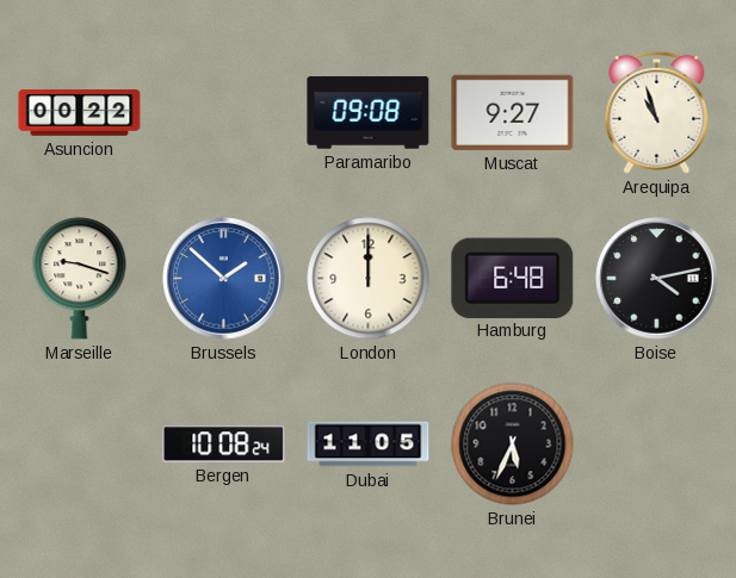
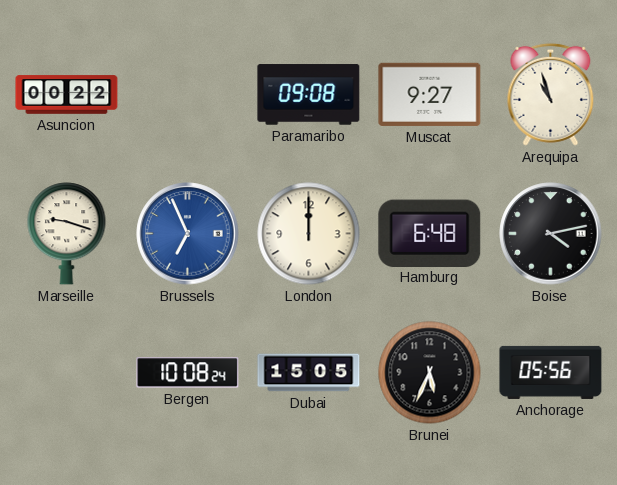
Brussels: 1:52 -> 6:56 (188, 234)
Dubai: 11:05 -> 15:05 (309, 373)
Anchorage: none -> 05:56 (551, 372)
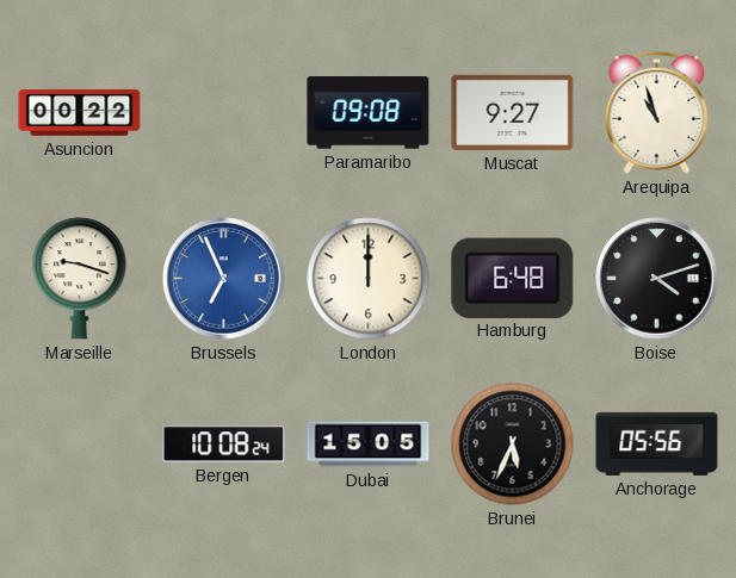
Boise: 4:13 -> 4:12 (657, 279)
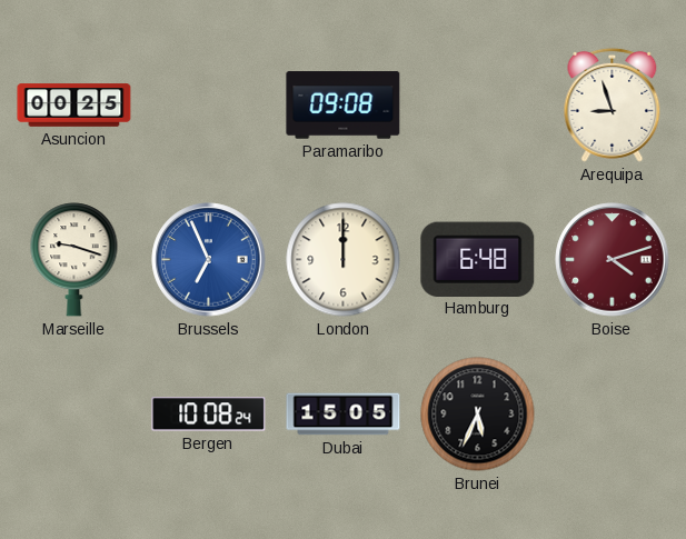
Asuncion: 00:22 -> 00:25 (74, 106)
Muscat: 9:27 -> none (513, 112)
Arequipa: 10:57 -> 8:57 (613, 104)
Boise dial: black -> burgundy (613, 260)
Anchorage: 05:56 -> none (657, 443)
